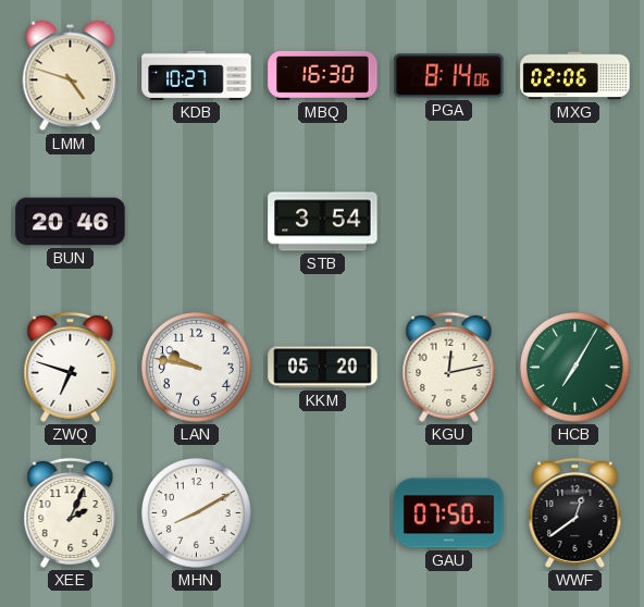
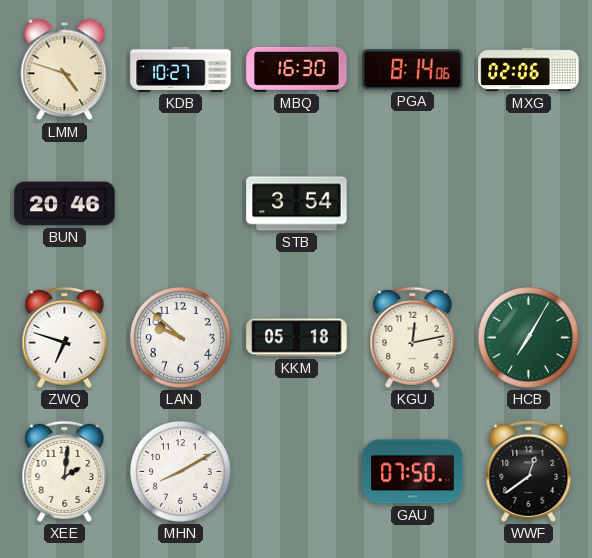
LAN: 9:47 -> 9:52 (181, 338)
KKM: 05:20 -> 05:18 (297, 338)
XEE: 2:04 -> 2:01 (65, 471)
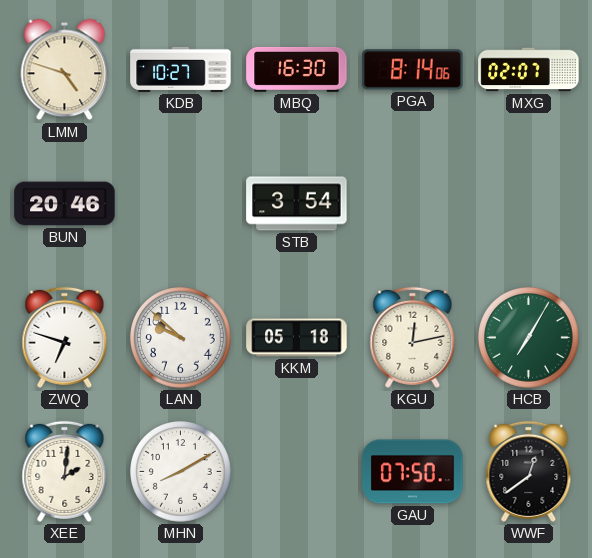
MXG: 02:06 -> 02:07 (529, 70)
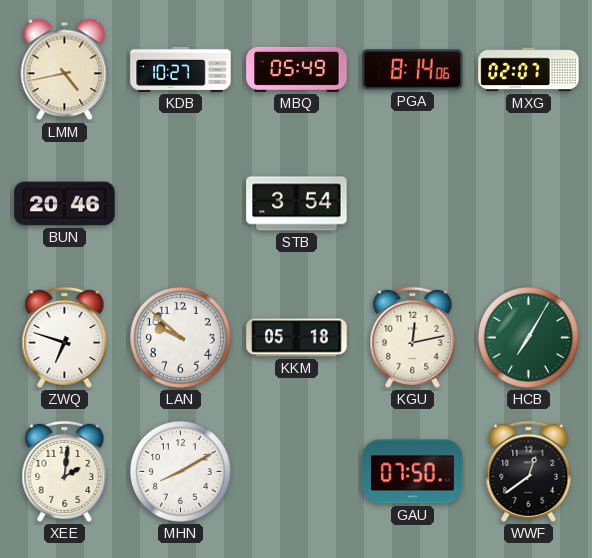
LMM: 4:48 -> 4:43 (65, 70)
MBQ: 16:30 -> 05:49 (297, 69)
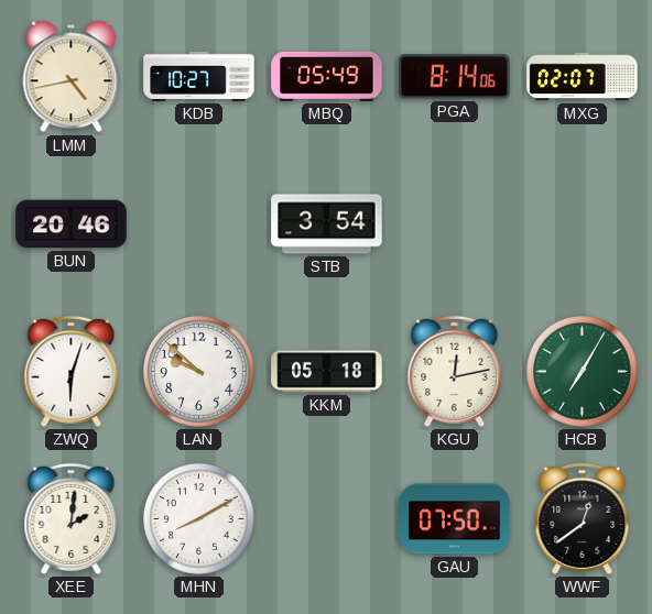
ZWQ: 6:48 -> 6:03 (72, 371)
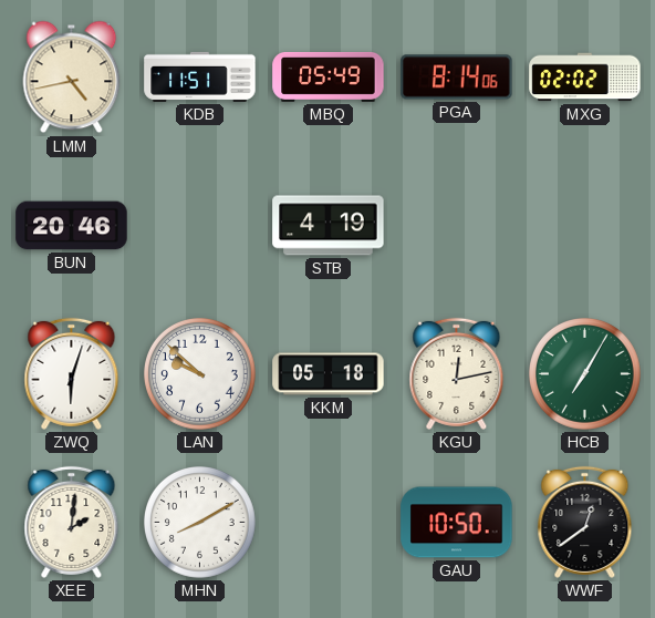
KDB: 10:27 -> 11:51 (200, 76)
MXG: 02:07 -> 02:02 (585, 78)
STB: 3:54 -> 4:19 (329, 226)
GAU: 07:50 -> 10:50 (457, 523)
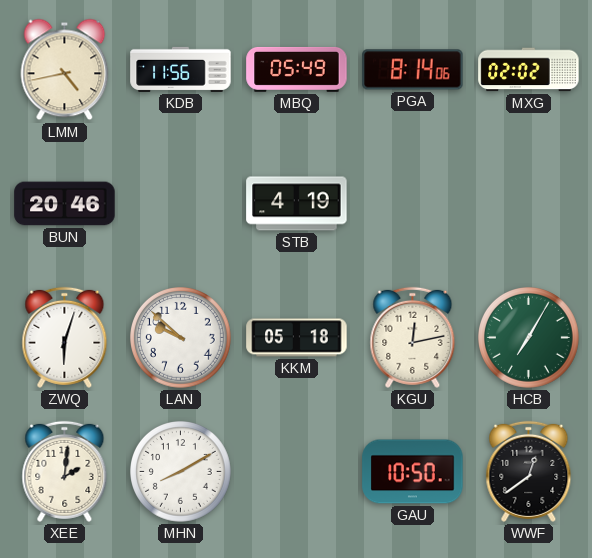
KDB: 11:51 -> 11:56 (181, 69)
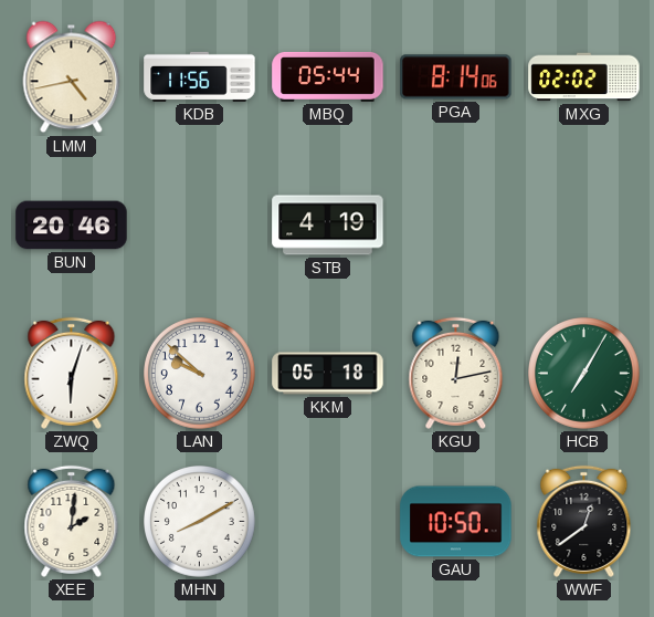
MBQ: 05:49 -> 05:44 (328, 76)
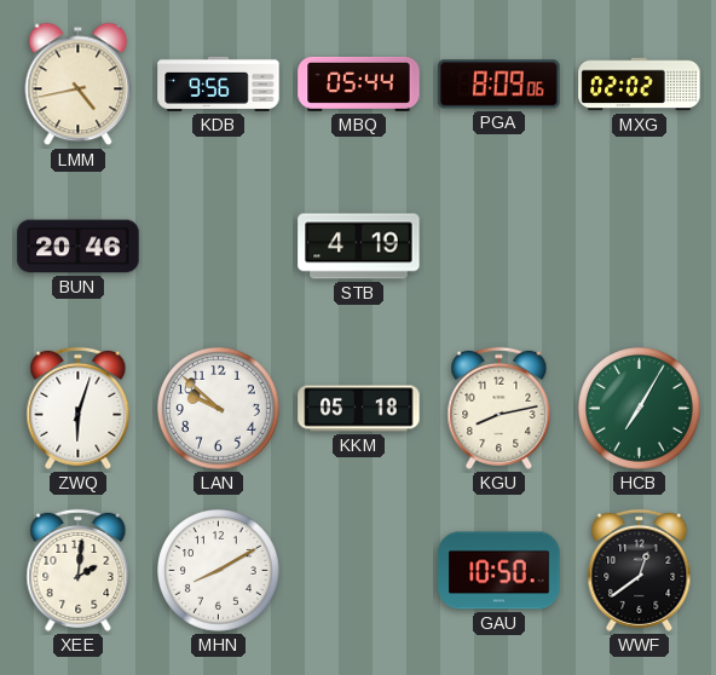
KDB: 11:56 -> 9:56 (219, 83)
PGA: 8:14 -> 8:09 (500, 85)
KGU: 12:13 -> 8:13 (500, 408)
